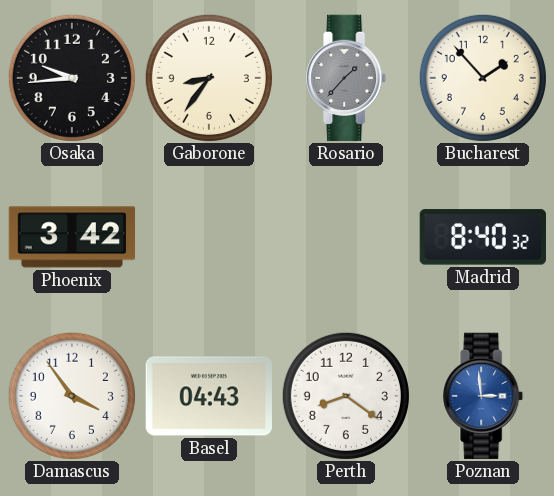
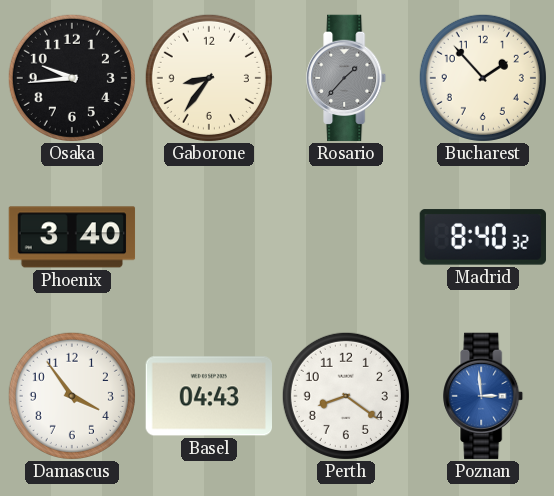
Phoenix: 3:42 -> 3:40 (72, 237)
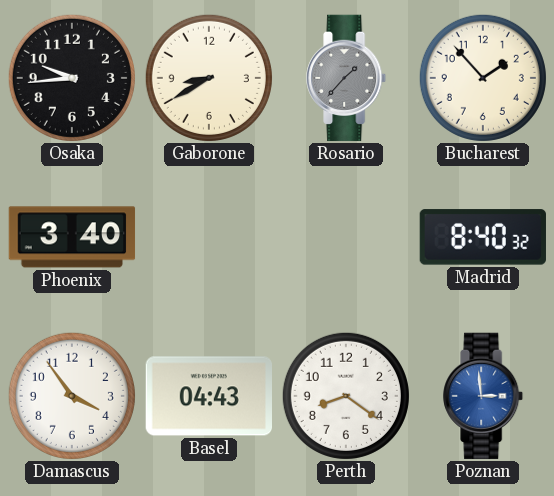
Gaborone: 8:36 -> 8:40 (209, 78)
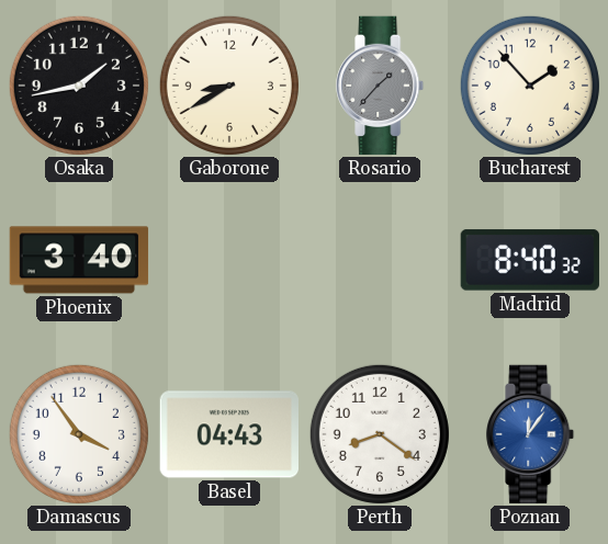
Osaka: 9:44 -> 1:43 (79, 86)
Poznan: 2:59 -> 12:06 (531, 434)
